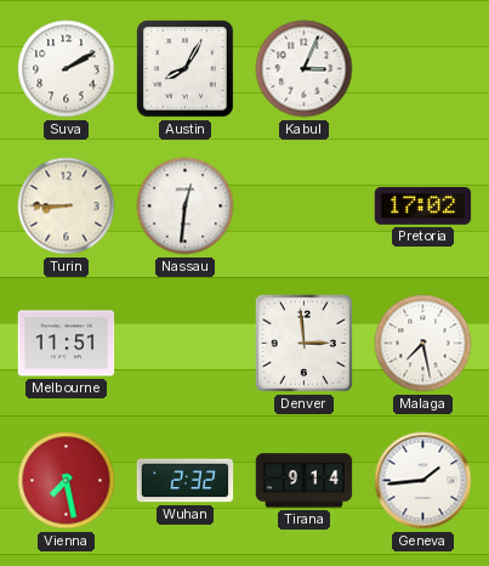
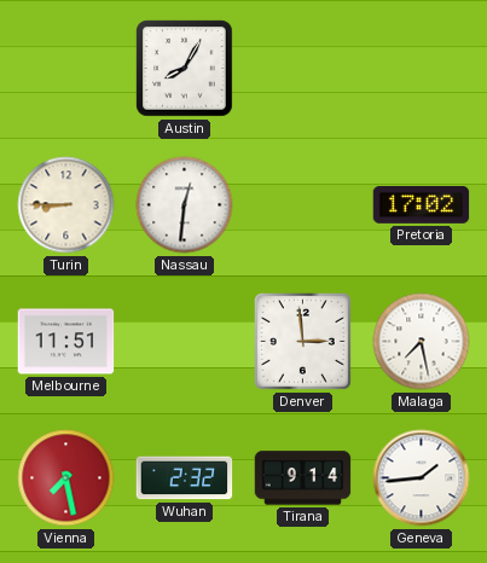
Suva: 2:10 -> none (67, 69)
Kabul: 3:04 -> none (305, 69)
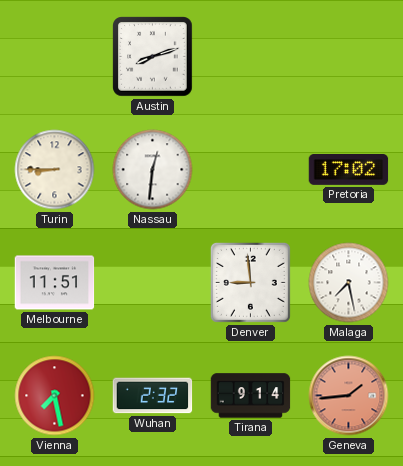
Austin: 8:05 -> 8:12 (153, 57)
Denver: 2:59 -> 8:59 (250, 282)
Geneva dial: white -> salmon (349, 396)
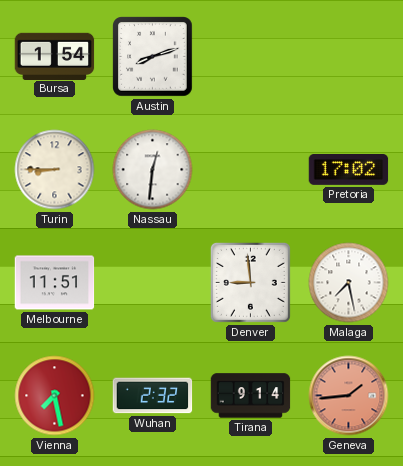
Bursa: none -> 1:54 (55, 56)
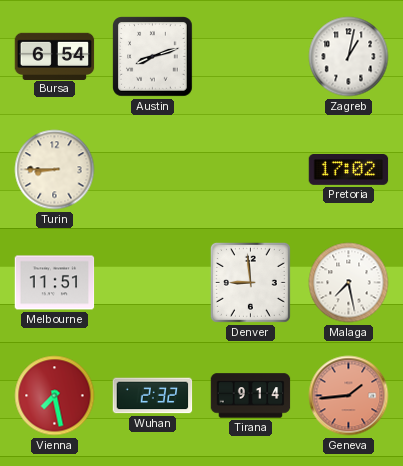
Bursa: 1:54 -> 6:54 (55, 56)
Zagreb: none -> 1:02 (349, 57)
Nassau: 12:31 -> none (153, 170)
